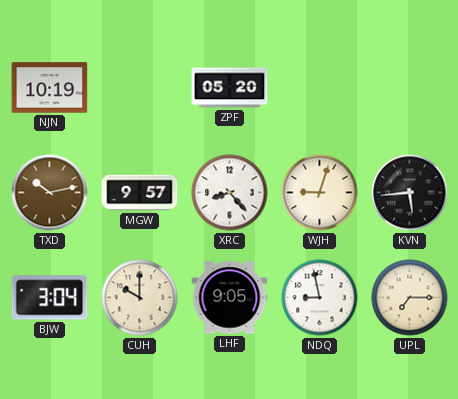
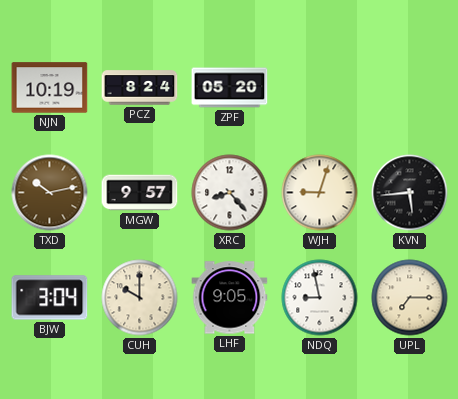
PCZ: none -> 8:24 (140, 88)
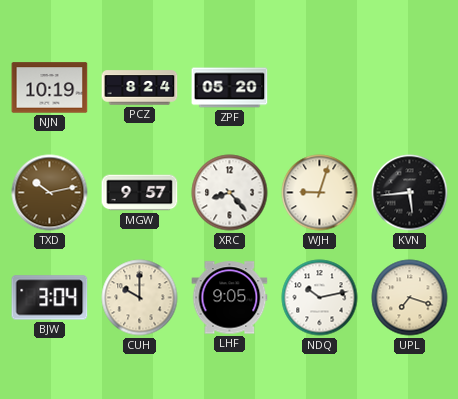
NDQ: 8:58 -> 10:13 (320, 298)
UPL: 7:15 -> 7:18 (410, 298)
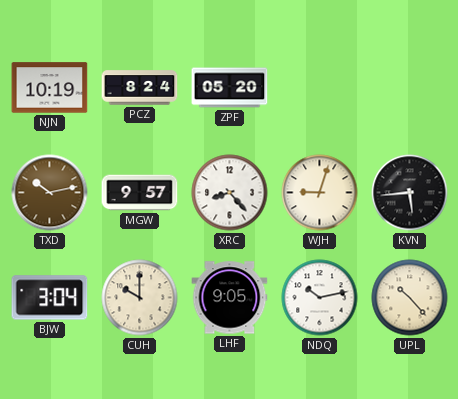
UPL: 7:18 -> 10:23 (410, 298)
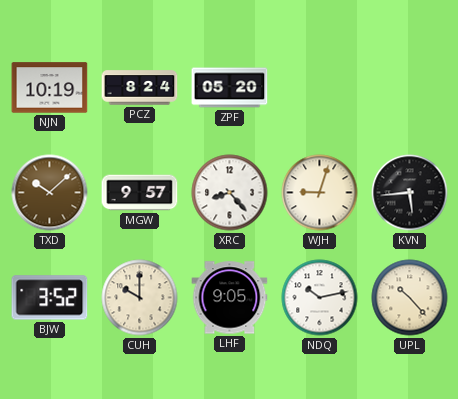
TXD: 10:13 -> 10:08 (50, 193)
BJW: 3:04 -> 3:52 (50, 298)
